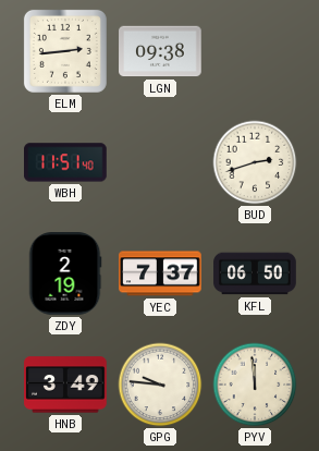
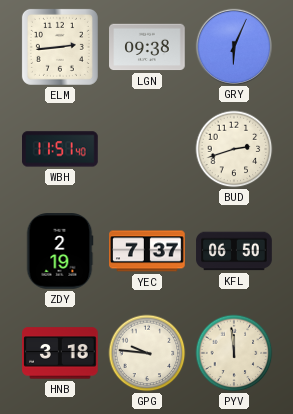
GRY: none -> 6:04 (233, 46)
HNB: 3:49 -> 3:18 (60, 353)
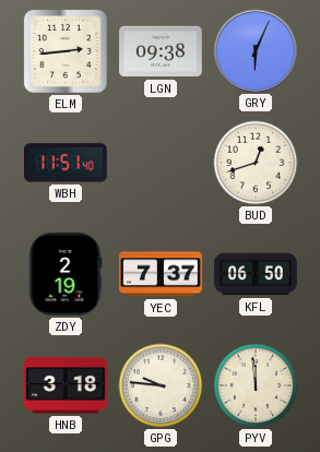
BUD: 2:42 -> 12:42 (256, 163)
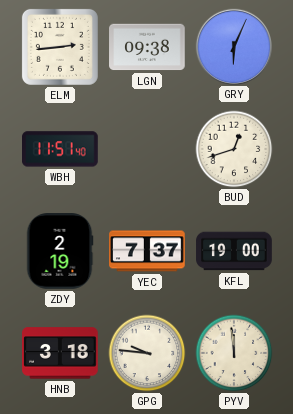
KFL: 06:50 -> 19:00 (234, 251)
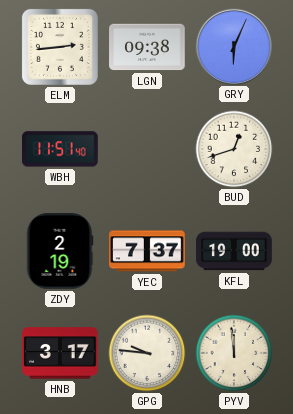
HNB: 3:18 -> 3:17 (60, 353)
